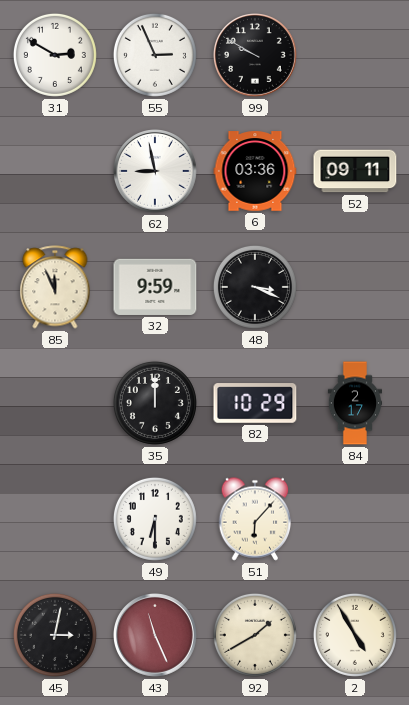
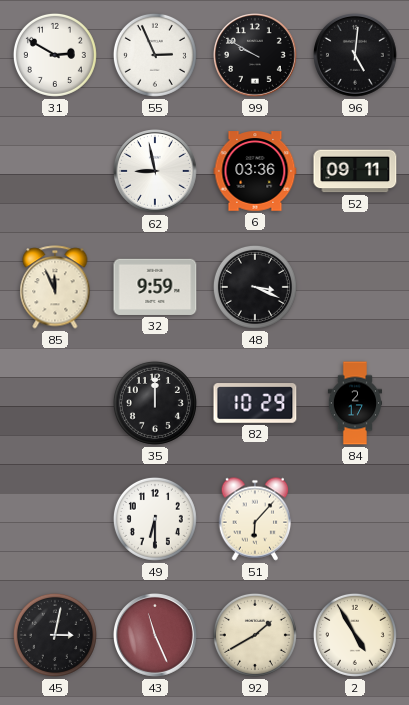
96: none -> 5:01 (356, 56)
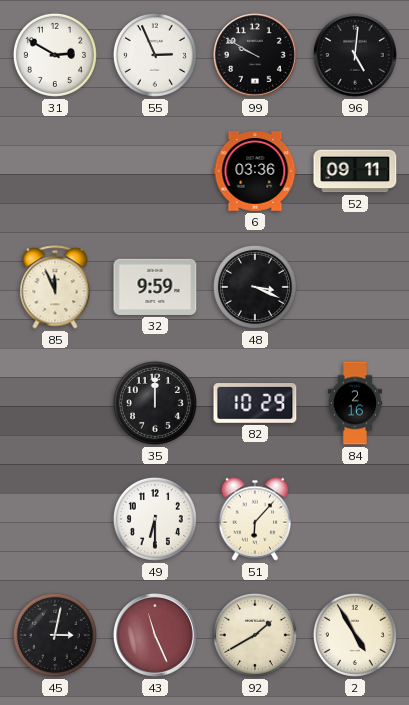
62: 8:58 -> none (156, 172)
84: 2:17 -> 2:16 (354, 403)
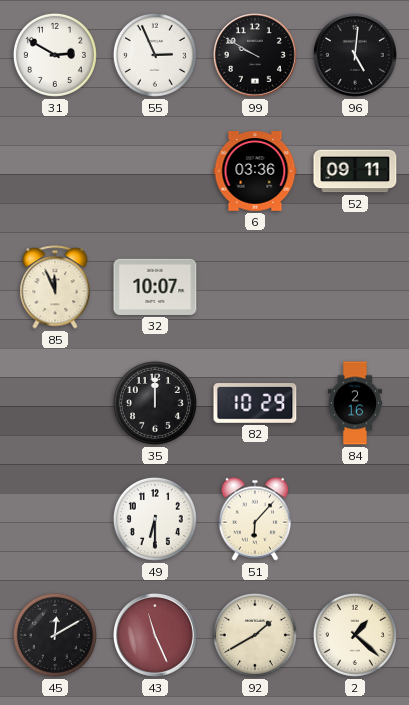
32: 9:59 -> 10:07 (155, 287)
48: 3:19 -> none (255, 287)
45: 3:02 -> 12:10 (55, 635)
2: 4:55 -> 1:22 (355, 635)
